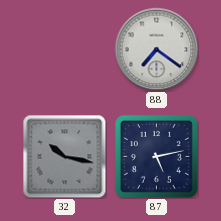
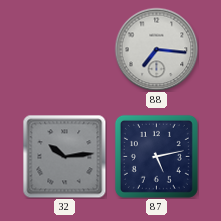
88: 7:21 -> 7:16 (156, 49)
32: 10:17 -> 10:14 (64, 156)
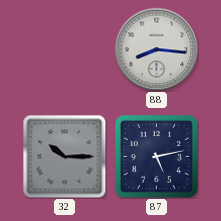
88: 7:16 -> 8:16 (156, 49)
32: 10:14 -> 10:15 (64, 156)
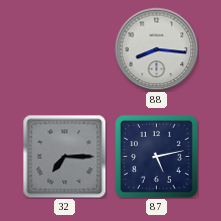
32: 10:15 -> 7:15 (64, 156)
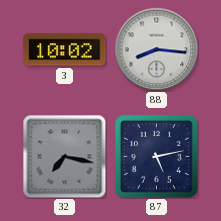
3: none -> 10:02 (65, 50)
32: 7:15 -> 7:17 (64, 156)
